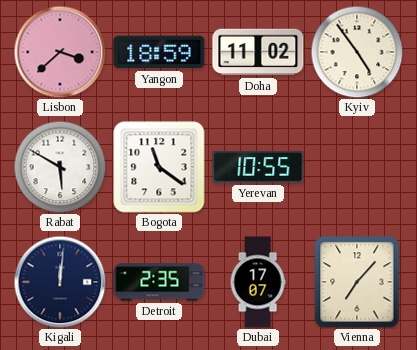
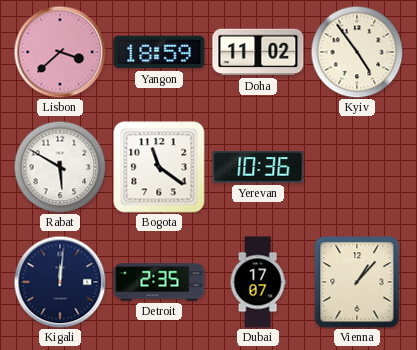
Yerevan: 10:55 -> 10:36 (258, 167)
Vienna: 7:07 -> 1:07 (357, 282)
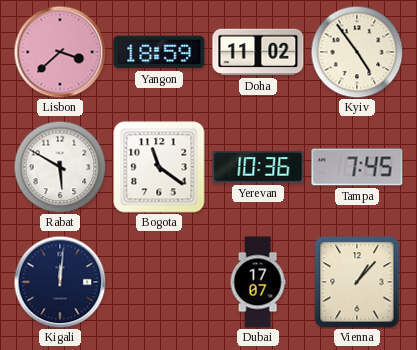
Tampa: none -> 7:45 (357, 167)
Detroit: 2:35 -> none (159, 282)
